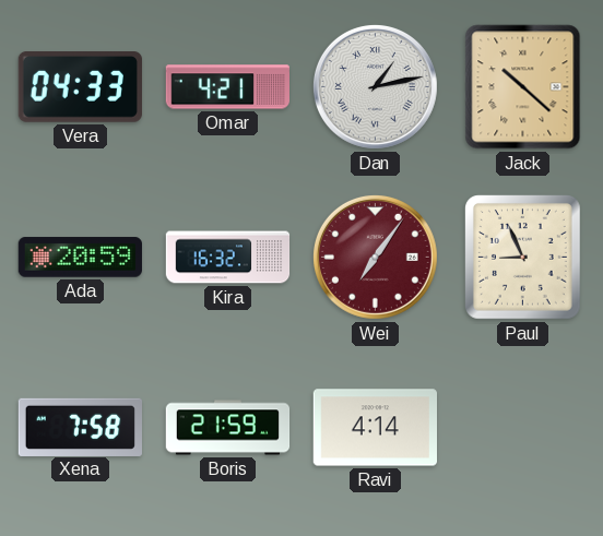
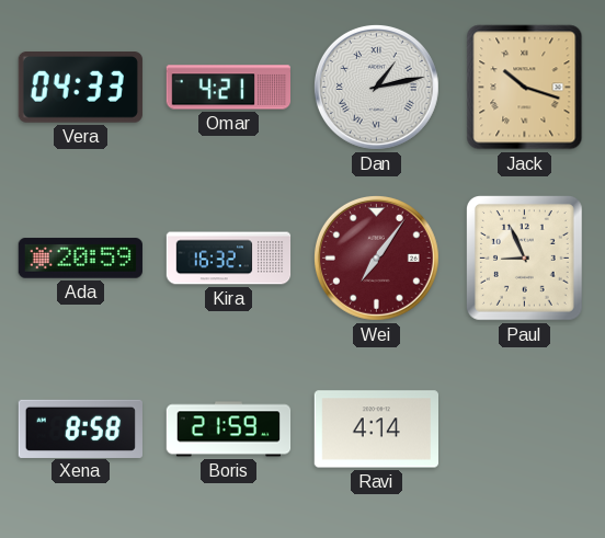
Jack: 10:22 -> 10:18 (525, 88)
Xena: 7:58 -> 8:58 (80, 428)
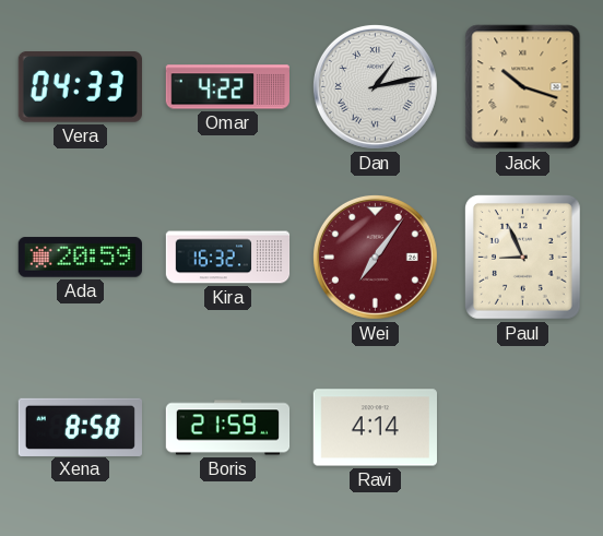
Omar: 4:21 -> 4:22 (227, 87)
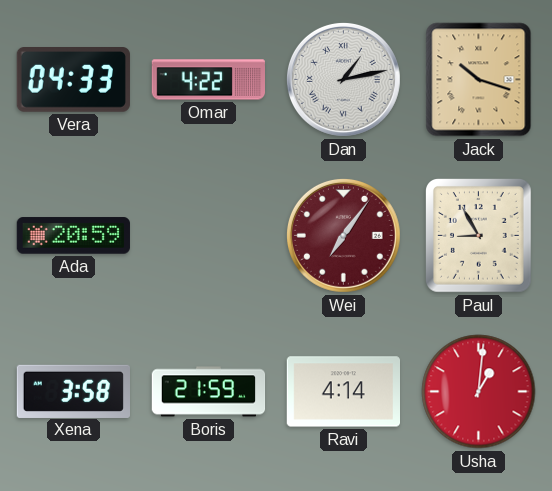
Kira: 16:32 -> none (228, 258)
Paul: 8:56 -> 8:55 (479, 236)
Xena: 8:58 -> 3:58 (73, 391)
Usha: none -> 1:01 (479, 392)
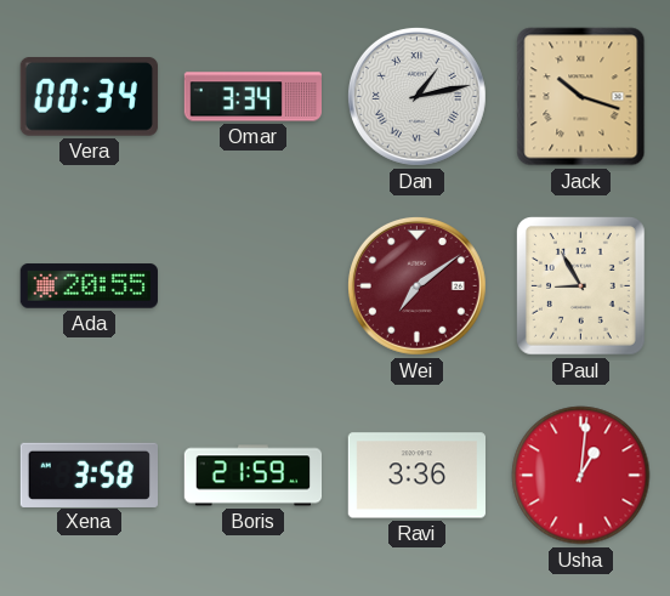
Vera: 04:33 -> 00:34 (89, 97)
Omar: 4:22 -> 3:34 (252, 97)
Ada: 20:59 -> 20:55 (89, 286)
Wei: 7:06 -> 7:09 (416, 285)
Ravi: 4:14 -> 3:36 (416, 476)
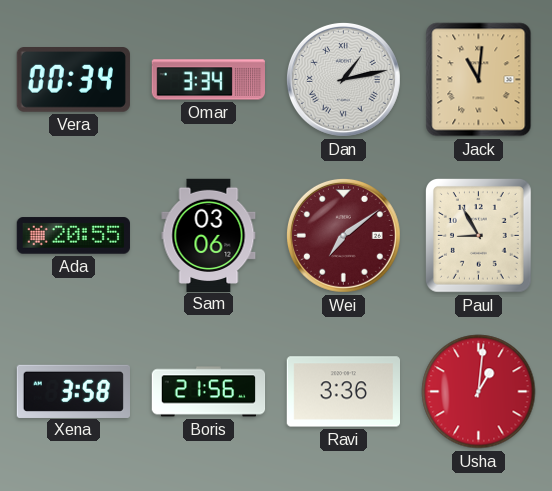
Jack: 10:18 -> 11:01 (479, 80)
Sam: none -> 03:06 (209, 235)
Boris: 21:59 -> 21:56 (209, 392)
